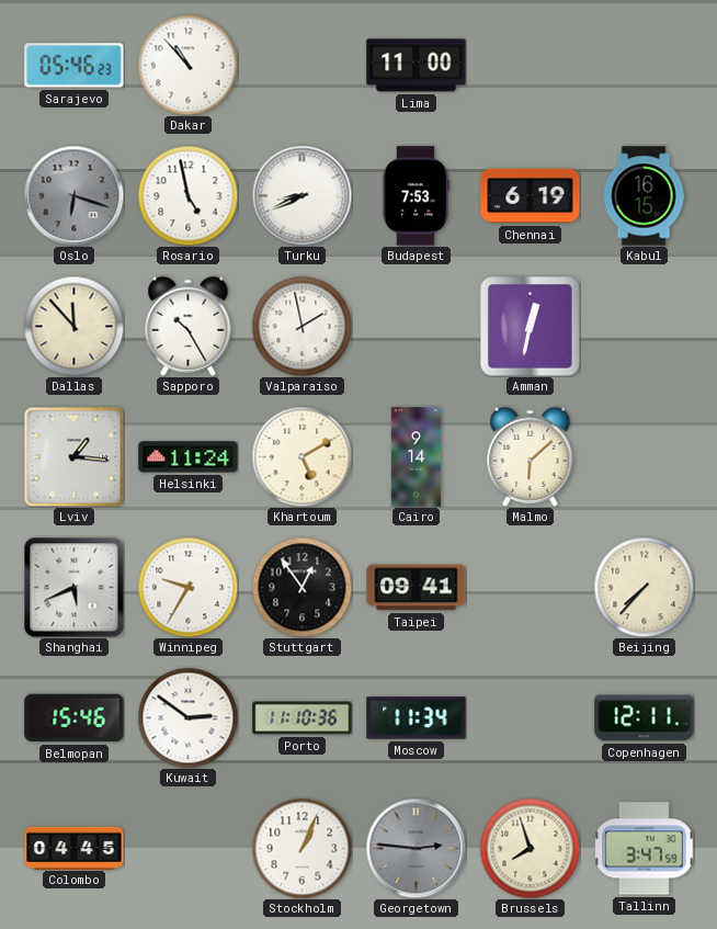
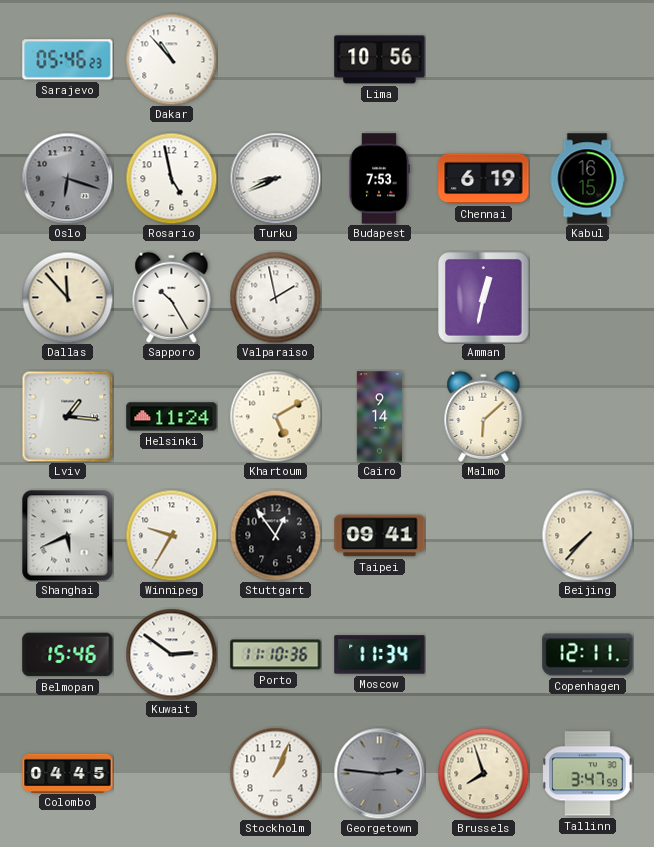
Lima: 11:00 -> 10:56 (380, 60)
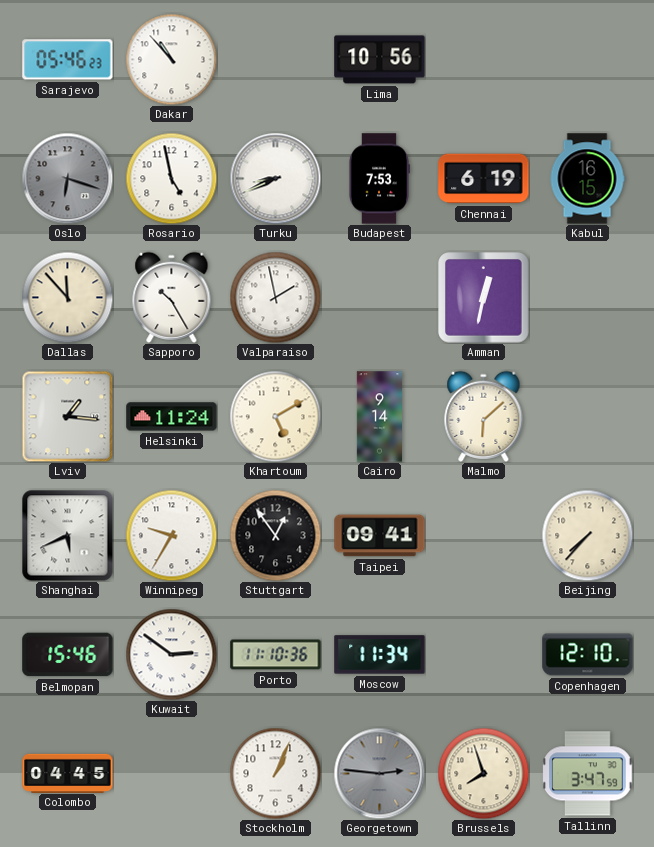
Copenhagen: 12:11 -> 12:10 (588, 655)
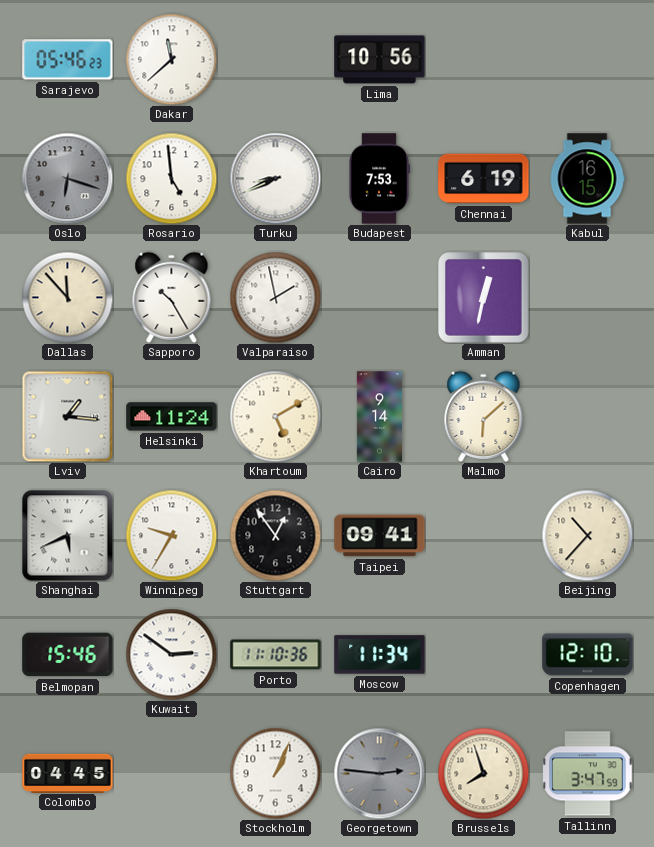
Dakar: 10:53 -> 11:38 (171, 59)
Rosario: 4:58 -> 4:59 (171, 178)
Beijing: 7:37 -> 10:37 (587, 535)
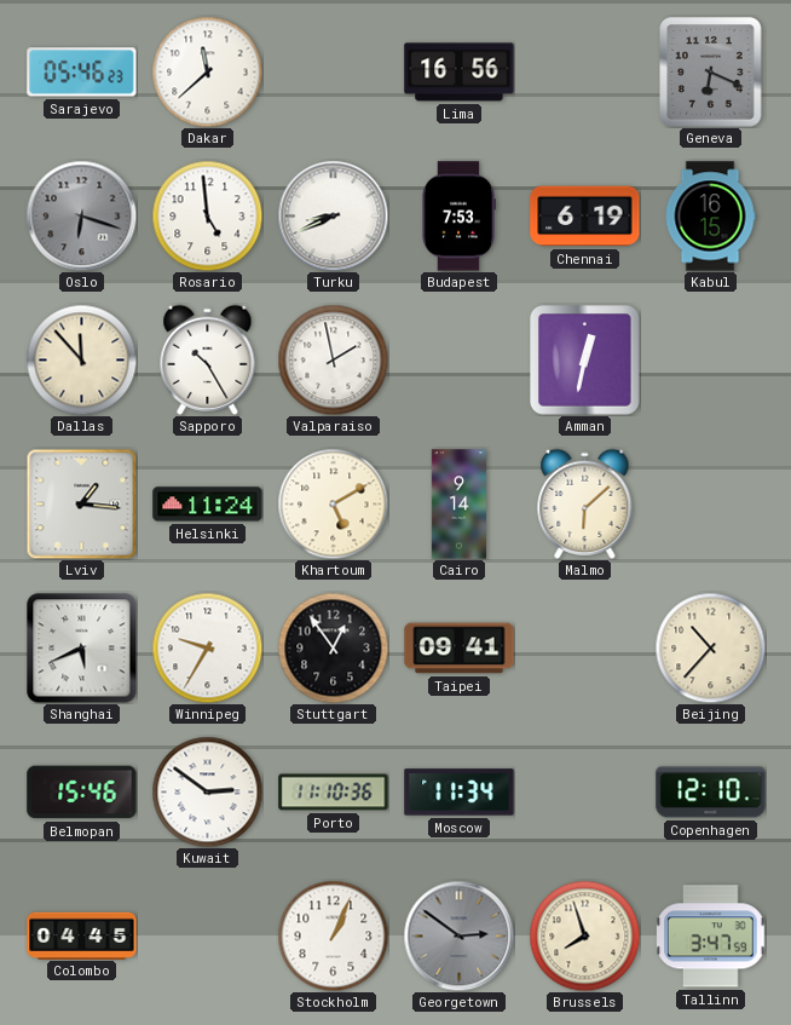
Lima: 10:56 -> 16:56 (460, 73)
Geneva: none -> 6:19 (711, 73)
Georgetown: 2:46 -> 2:51 (458, 935)
